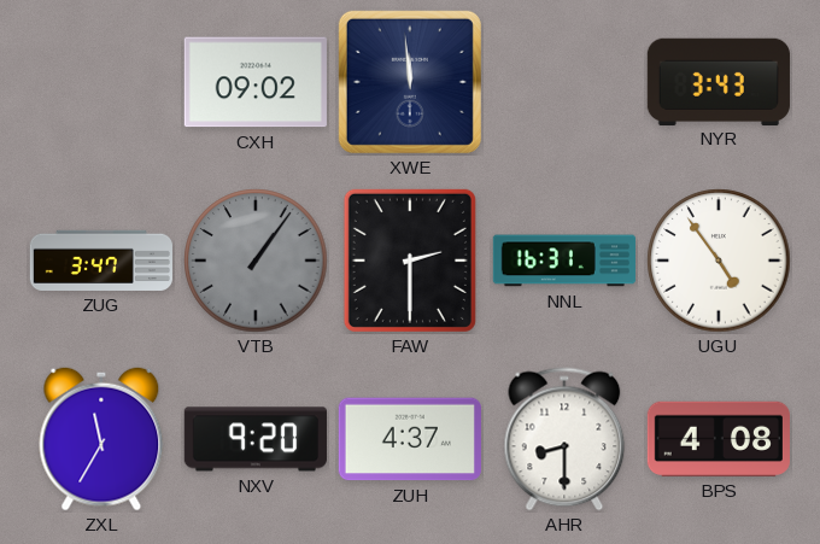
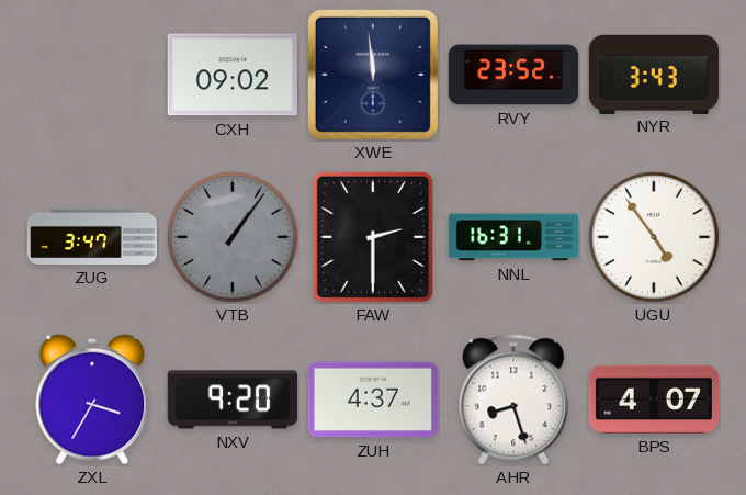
RVY: none -> 23:52 (512, 75)
ZXL: 11:35 -> 3:35 (92, 400)
AHR: 8:30 -> 8:27 (513, 400)
BPS: 4:08 -> 4:07 (654, 400)
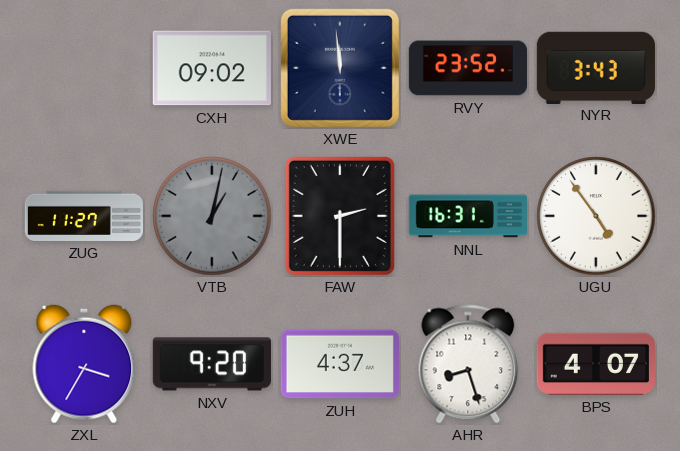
ZUG: 3:47 -> 11:27 (83, 216)
VTB: 1:06 -> 1:02 (212, 216)
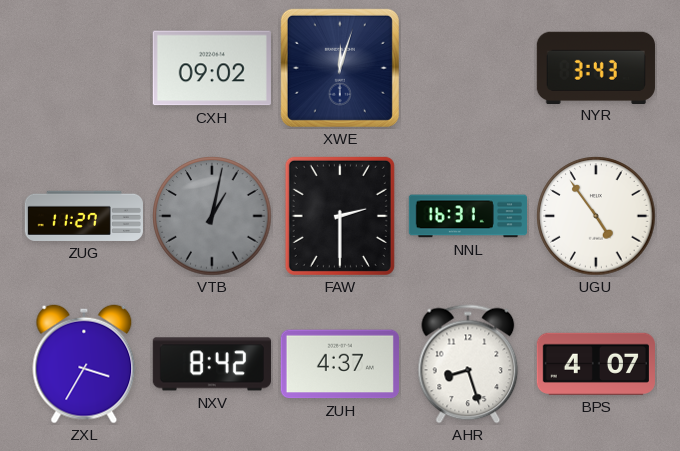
XWE: 11:59 -> 12:03 (340, 68)
RVY: 23:52 -> none (467, 68)
NXV: 9:20 -> 8:42 (212, 364)
